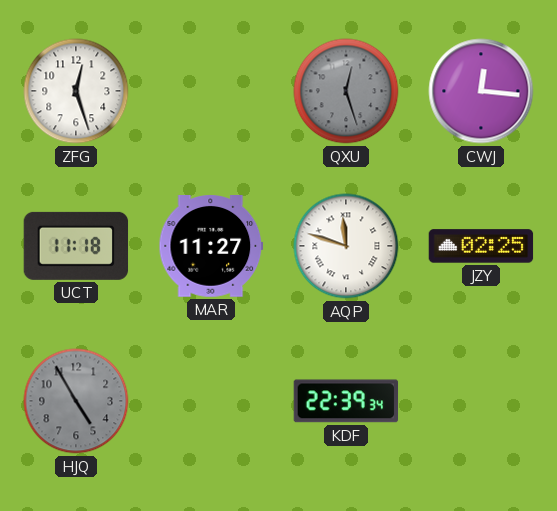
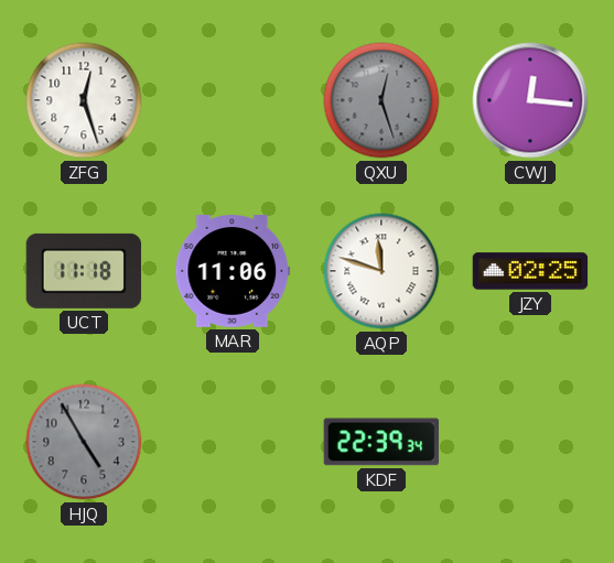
MAR: 11:27 -> 11:06 (233, 272)
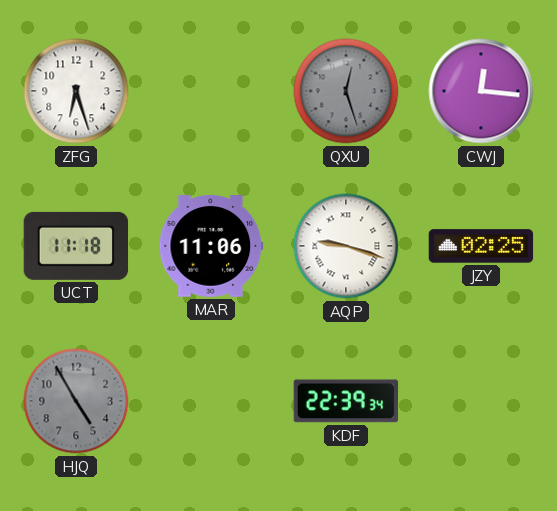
ZFG: 12:27 -> 6:27 (76, 91)
AQP: 11:48 -> 9:18 (346, 246)
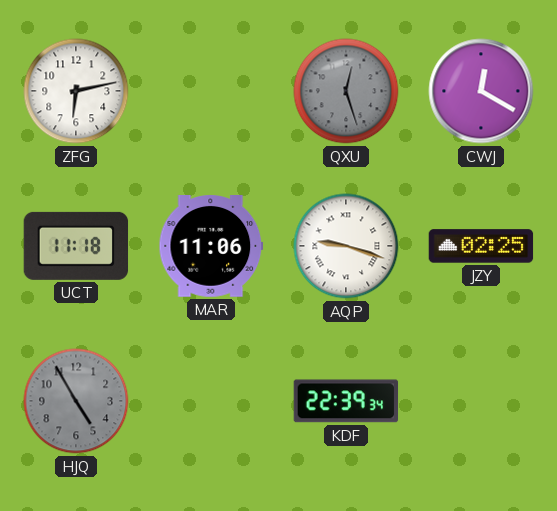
ZFG: 6:27 -> 6:13 (76, 91)
CWJ: 12:16 -> 12:20 (481, 91)
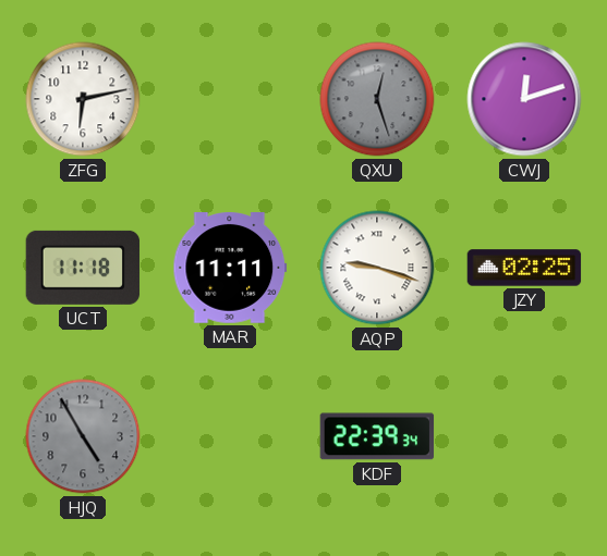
CWJ: 12:20 -> 12:12 (524, 99)
MAR: 11:06 -> 11:11 (230, 269)
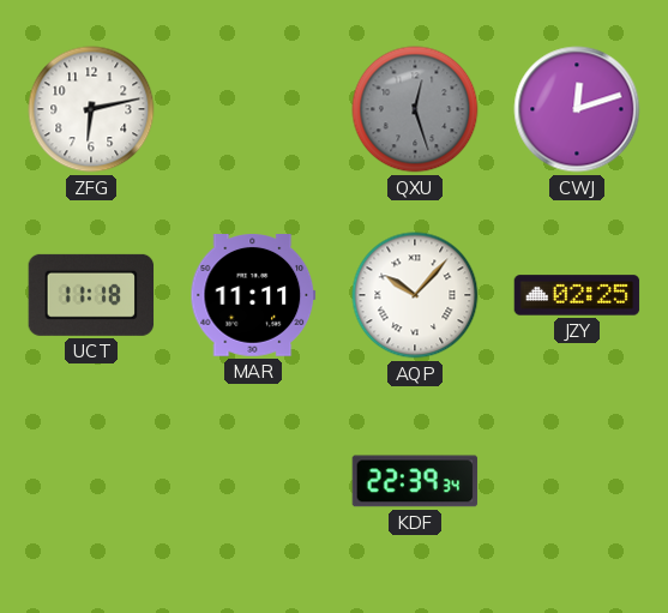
AQP: 9:18 -> 10:07 (415, 295)
HJQ: 4:55 -> none (83, 436)
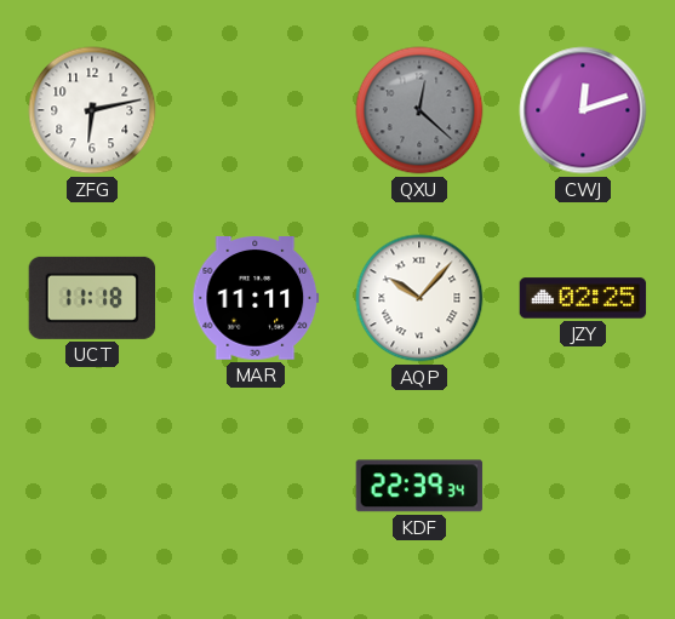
QXU: 12:27 -> 12:22 (419, 110)
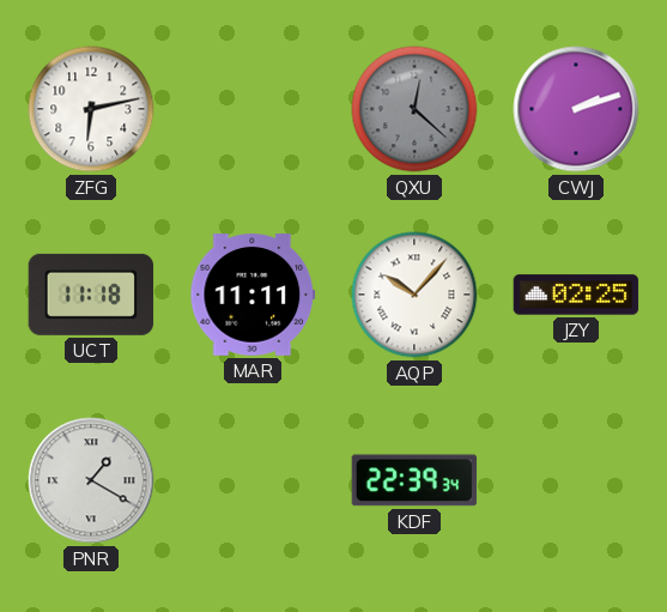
CWJ: 12:12 -> 2:12 (576, 109)
PNR: none -> 1:20 (91, 480)
